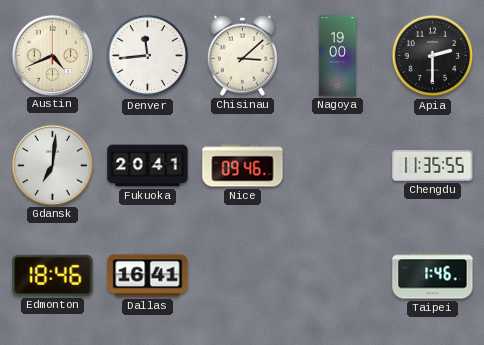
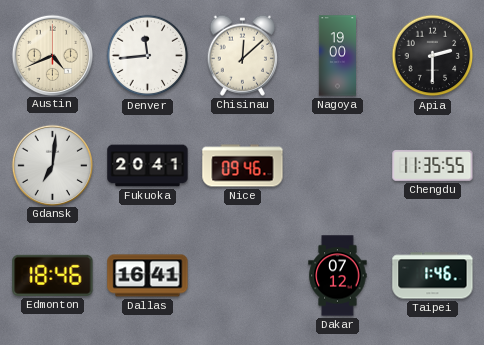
Chisinau: 3:08 -> 12:08 (242, 55)
Dakar: none -> 07:12 (338, 276)
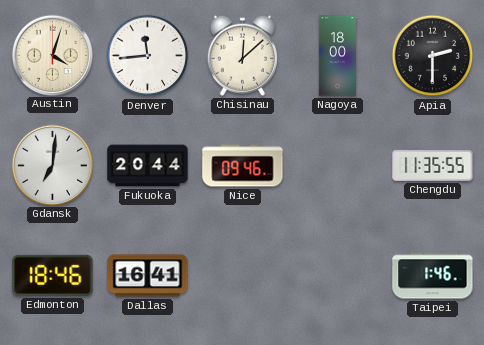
Austin: 4:41 -> 4:03 (52, 55)
Nagoya: 19:00 -> 18:00 (337, 56)
Fukuoka: 20:41 -> 20:44 (148, 166)
Dakar: 07:12 -> none (338, 276)
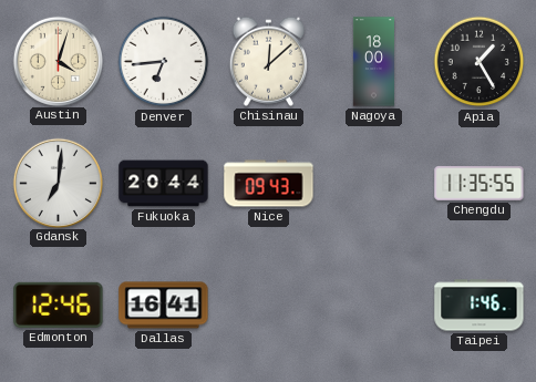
Denver: 11:44 -> 6:44 (164, 62)
Apia: 2:30 -> 1:25 (480, 62)
Nice: 09:46 -> 09:43 (269, 184)
Edmonton: 18:46 -> 12:46 (59, 304)
